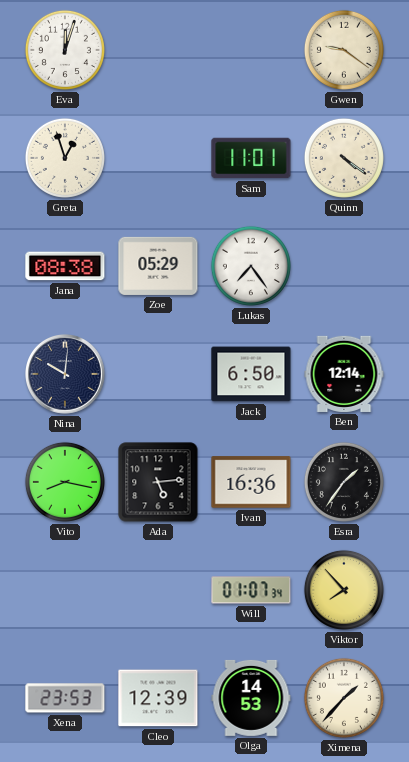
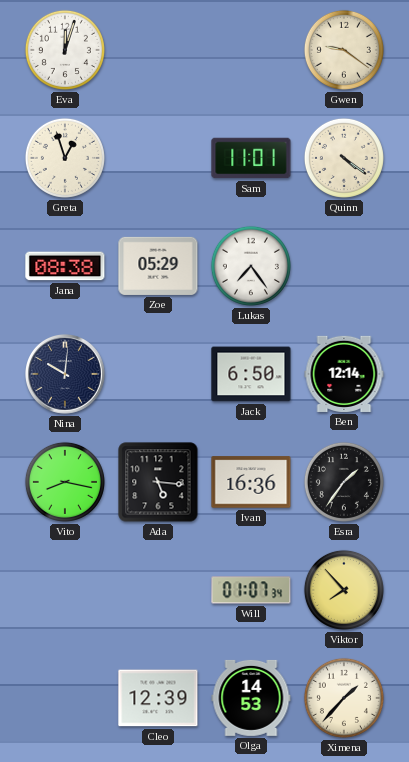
Ada: 5:14 -> 5:16 (158, 482)
Xena: 23:53 -> none (65, 698)
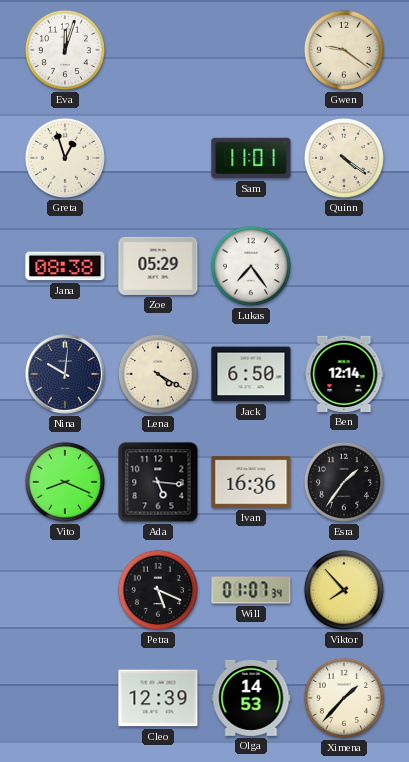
Lena: none -> 4:20 (158, 374)
Vito: 8:17 -> 8:19 (65, 482)
Petra: none -> 5:19 (158, 590)
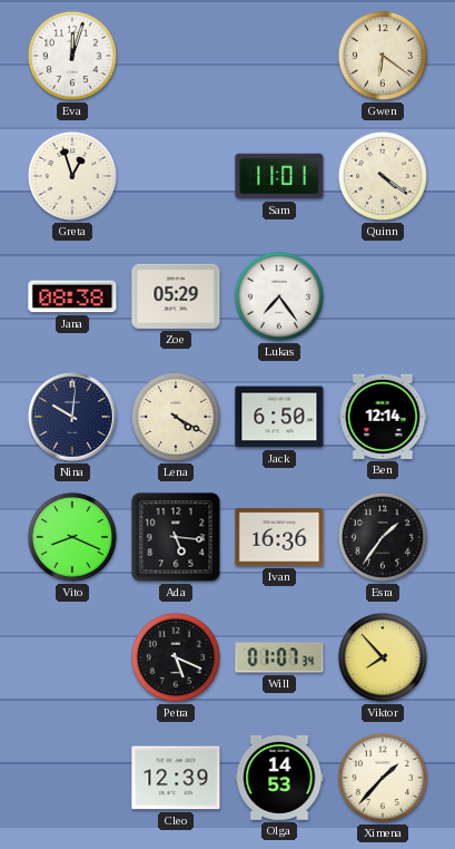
Gwen: 9:21 -> 6:21 (383, 56)
